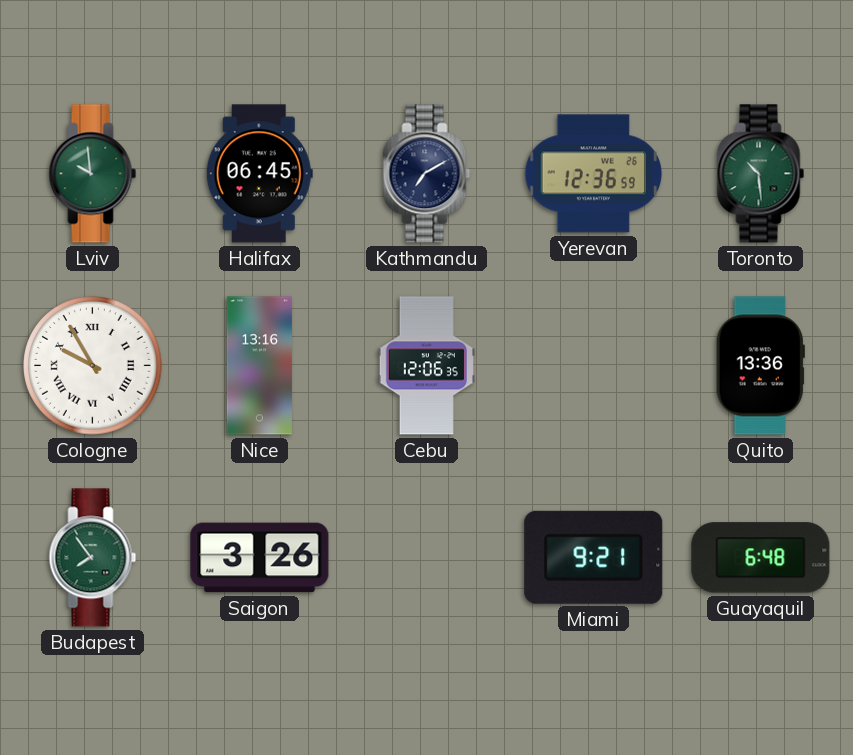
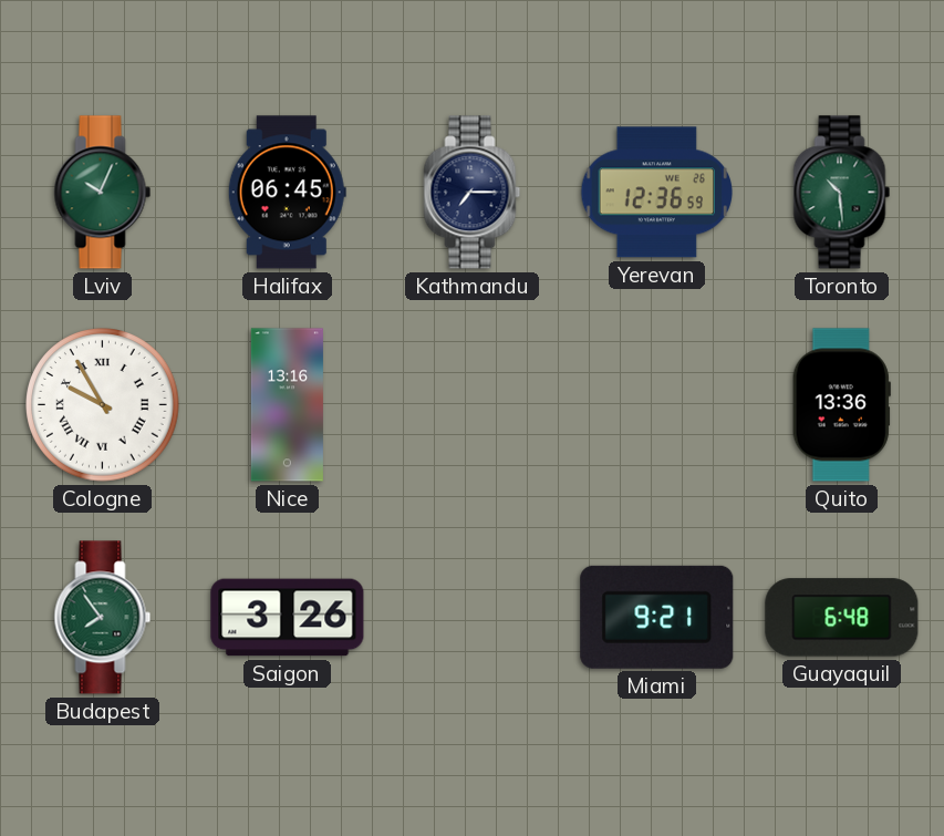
Lviv: 9:59 -> 10:04 (103, 193)
Kathmandu: 7:10 -> 7:15 (473, 193)
Cebu: 12:06 -> none (426, 366)
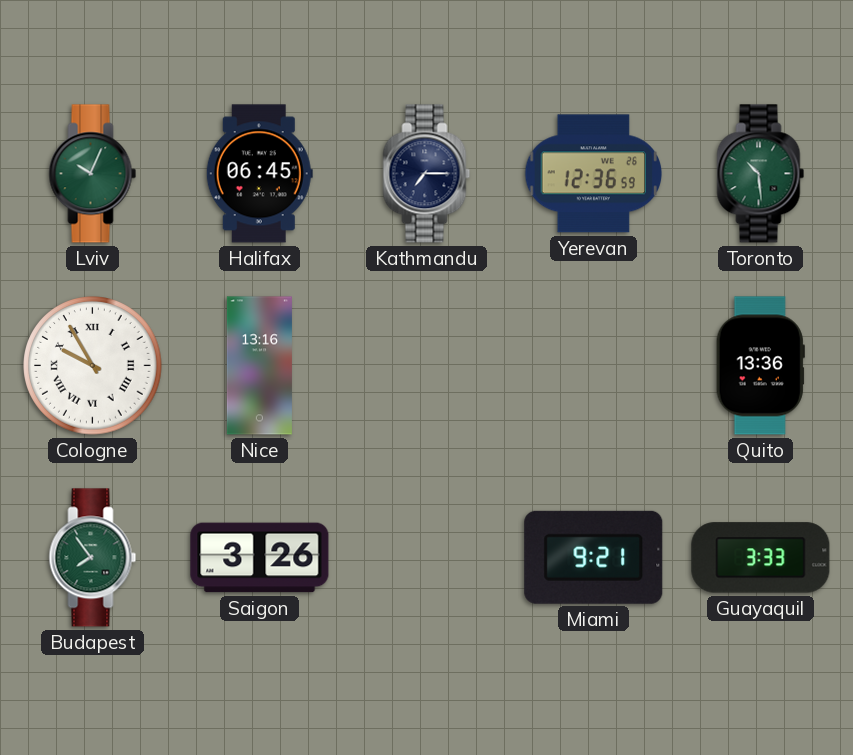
Guayaquil: 6:48 -> 3:33 (761, 558)
